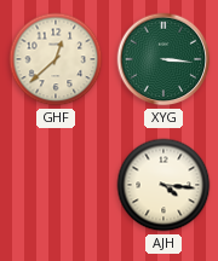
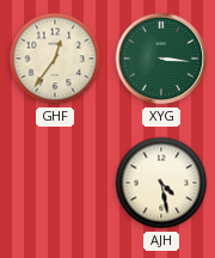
GHF: 12:38 -> 12:36 (55, 59)
AJH: 4:16 -> 4:28 (161, 183)
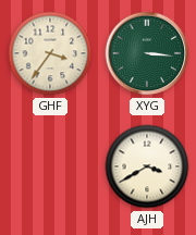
GHF: 12:36 -> 3:36 (50, 53)
AJH: 4:28 -> 3:40 (147, 166)
